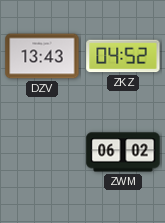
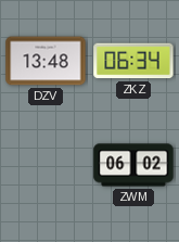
DZV: 13:43 -> 13:48 (46, 61)
ZKZ: 04:52 -> 06:34 (133, 61)
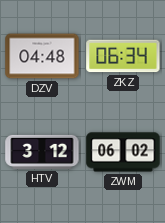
DZV: 13:48 -> 04:48 (42, 56)
HTV: none -> 3:12 (42, 152)
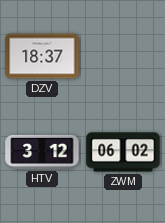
DZV: 04:48 -> 18:37 (42, 56)
ZKZ: 06:34 -> none (123, 56)
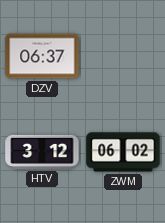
DZV: 18:37 -> 06:37 (42, 56)
